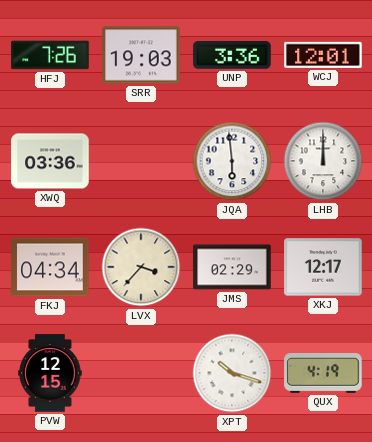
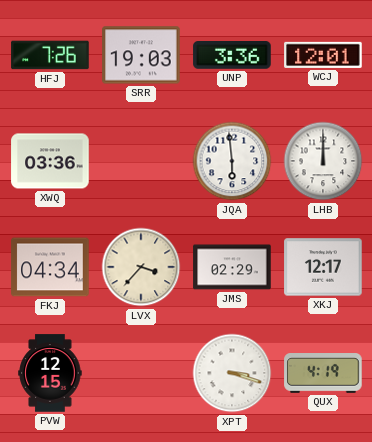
XPT: 10:18 -> 3:18 (232, 373)
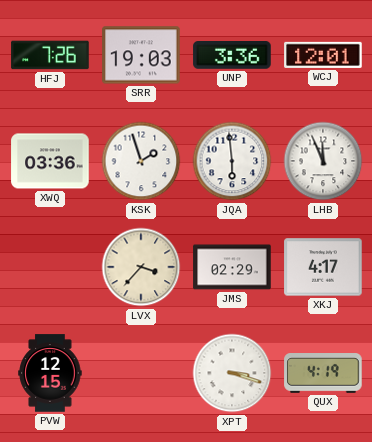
KSK: none -> 1:57 (141, 161)
LHB: 12:00 -> 11:56 (323, 161)
FKJ: 04:34 -> none (50, 267)
XKJ: 12:17 -> 4:17 (323, 267)
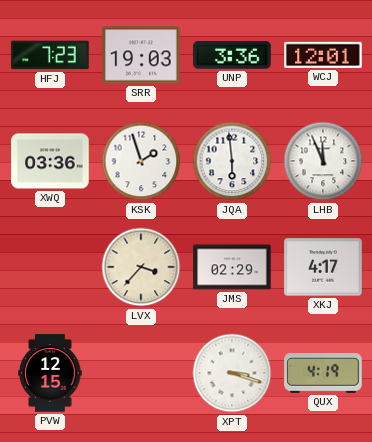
HFJ: 7:26 -> 7:23 (50, 55)
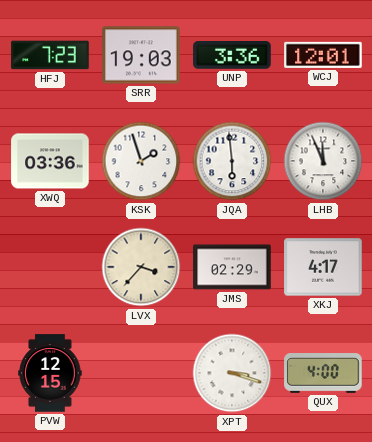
QUX: 4:19 -> 4:00 (323, 374)
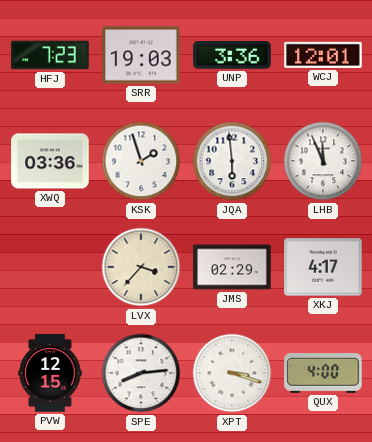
SPE: none -> 8:14 (141, 373)
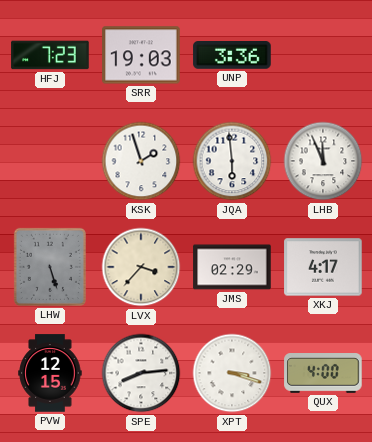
WCJ: 12:01 -> none (323, 55)
XWQ: 03:36 -> none (50, 161)
LHW: none -> 5:27 (50, 267)
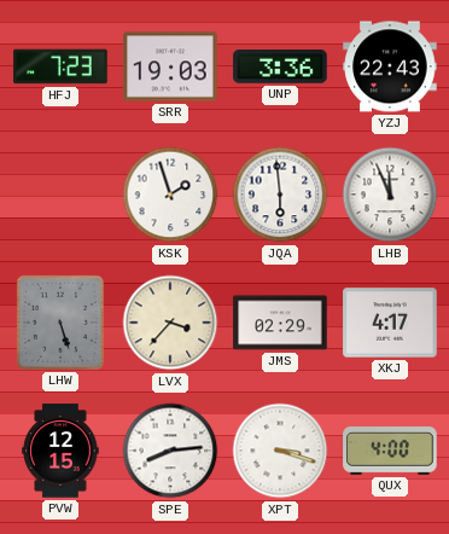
YZJ: none -> 22:43 (390, 66)
